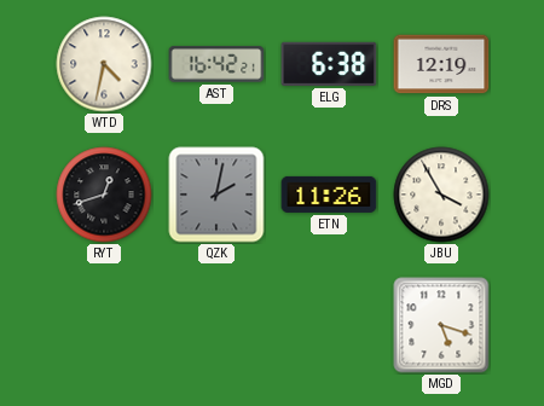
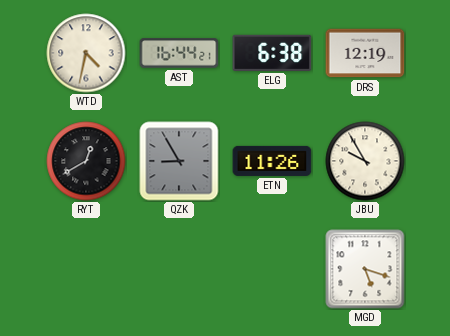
AST: 16:42 -> 16:44 (179, 53)
RYT: 12:42 -> 12:40 (86, 161)
QZK: 2:02 -> 8:55 (179, 161)
JBU: 3:55 -> 9:55 (365, 161)
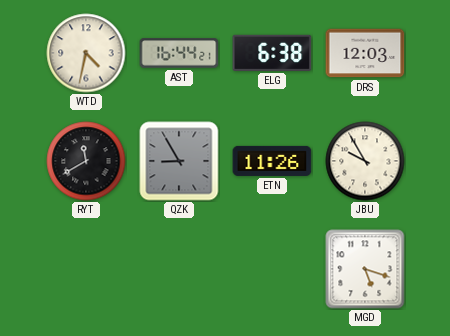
DRS: 12:19 -> 12:03 (365, 53)
RYT: 12:40 -> 11:40 (86, 161)
